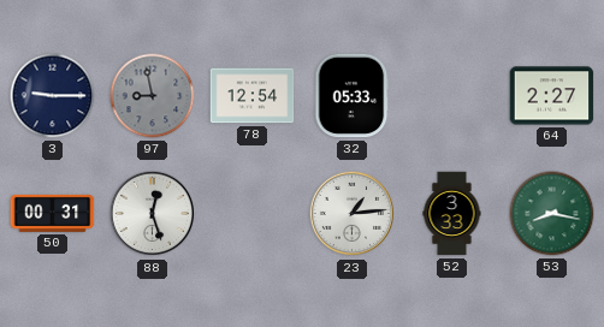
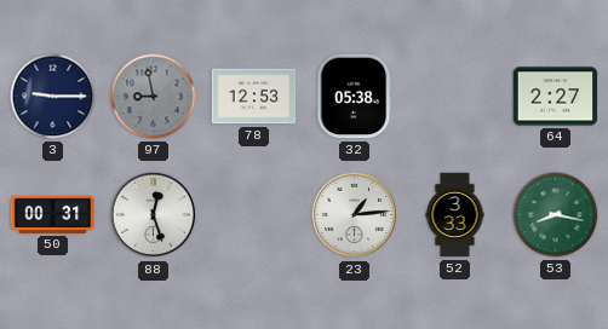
78: 12:54 -> 12:53 (254, 97)
32: 05:33 -> 05:38 (354, 97)
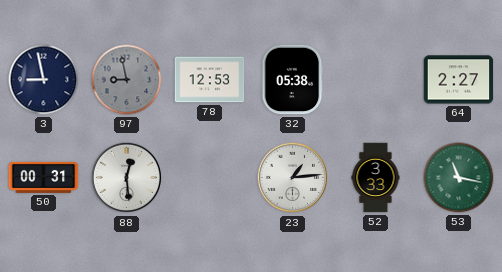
3: 9:15 -> 8:58 (44, 80)
88: 12:27 -> 12:29 (127, 178)
53: 8:17 -> 11:17 (459, 178)
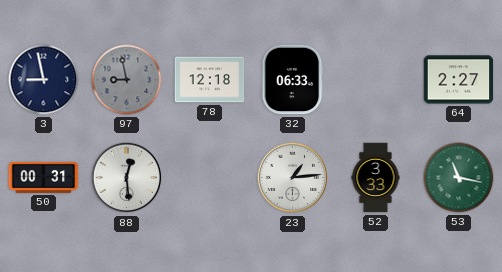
78: 12:53 -> 12:18 (210, 80)
32: 05:38 -> 06:33 (292, 80)
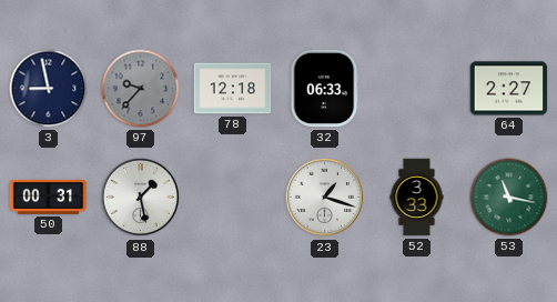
97: 8:58 -> 9:37 (141, 89)
88: 12:29 -> 1:28 (141, 198)
23: 1:14 -> 1:18 (325, 198)
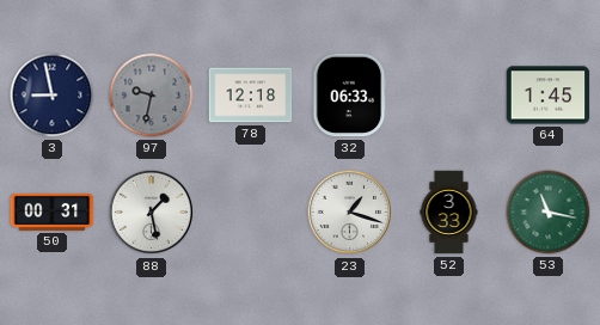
97: 9:37 -> 9:32 (152, 96)
64: 2:27 -> 1:45 (549, 96)
